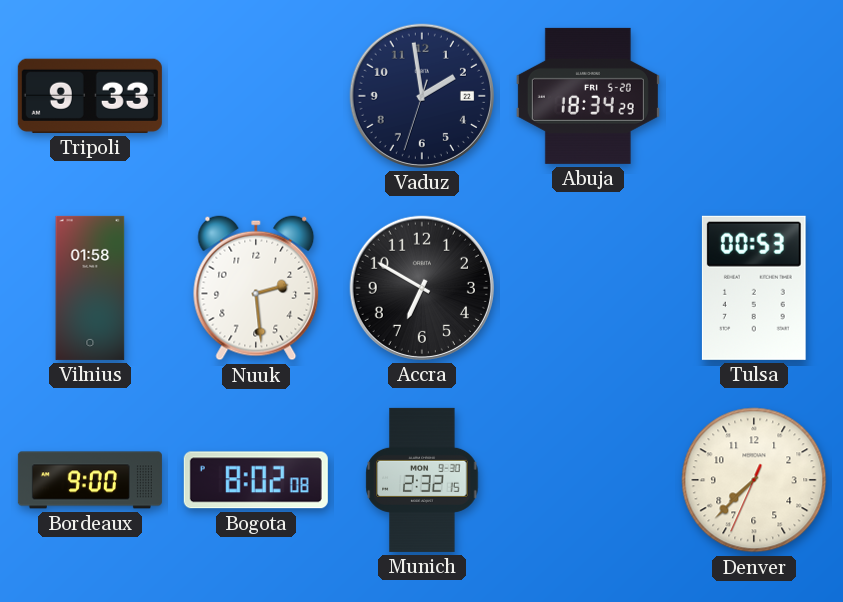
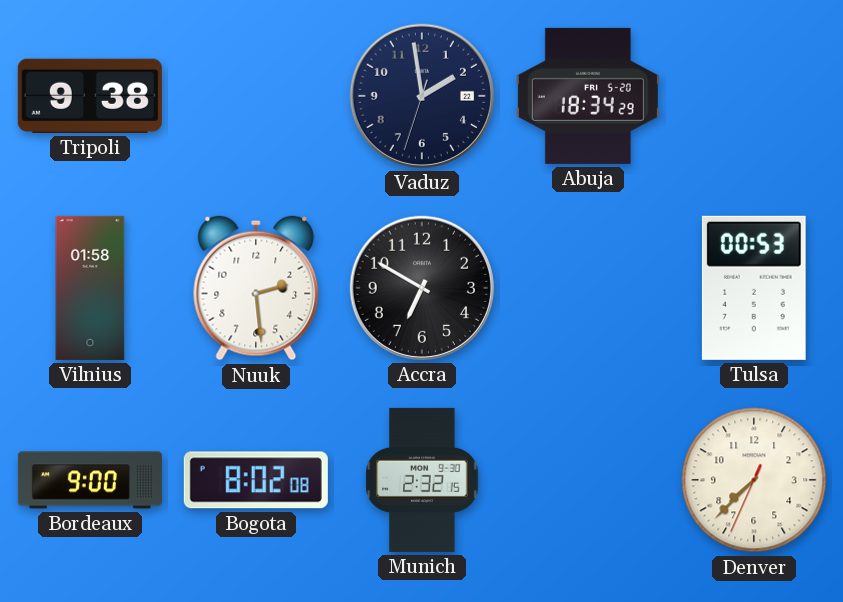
Tripoli: 9:33 -> 9:38 (90, 96)
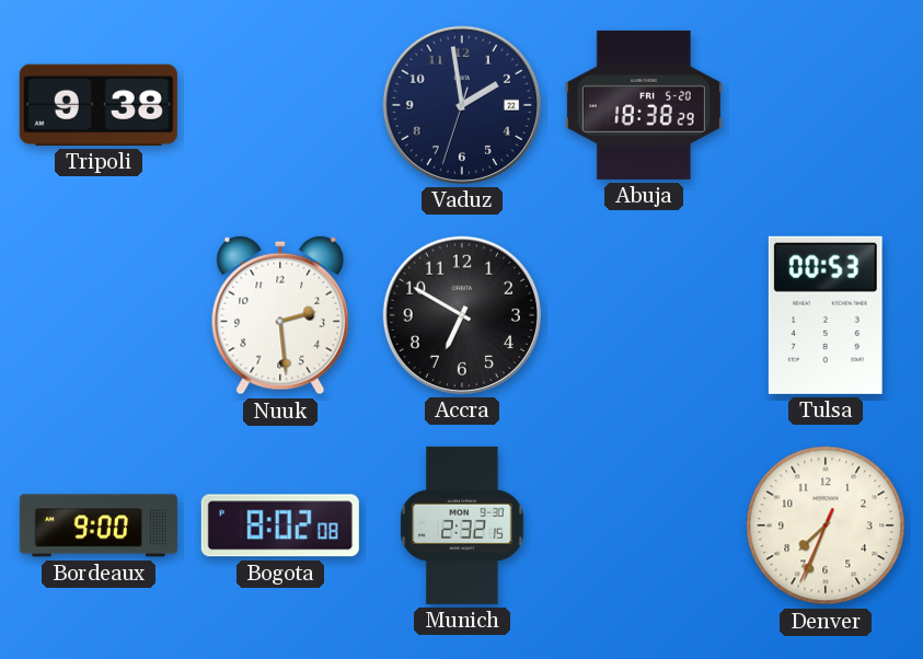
Abuja: 18:34 -> 18:38 (644, 105)
Vilnius: 01:58 -> none (90, 288)
Denver: 7:37 -> 7:33 (826, 525)
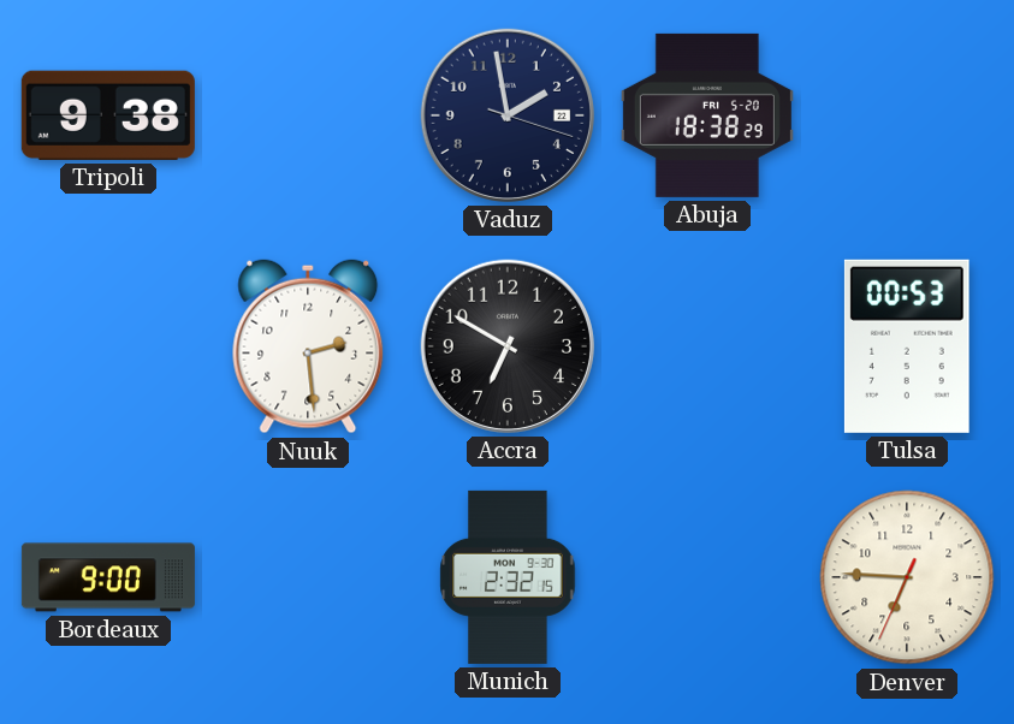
Vaduz: 1:58:33 -> 1:58:18 (508, 115)
Bogota: 8:02 -> none (280, 525)
Denver: 7:33 -> 6:45 (907, 577)
